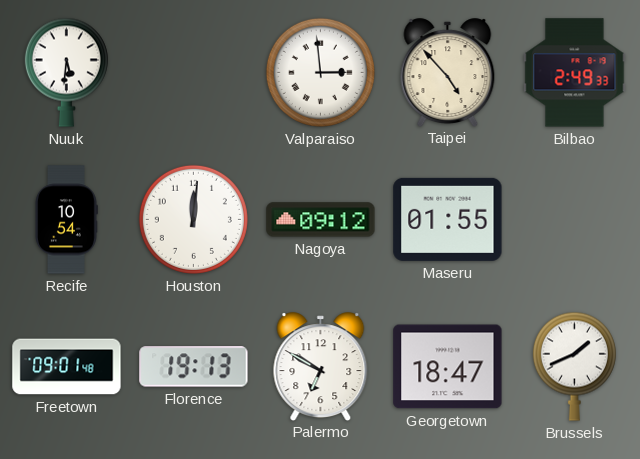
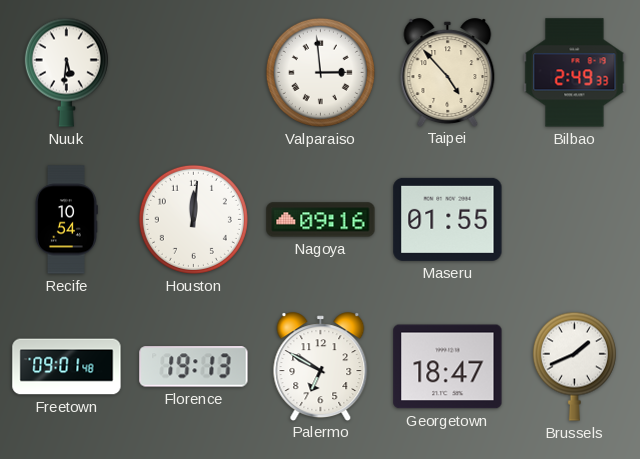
Nagoya: 09:12 -> 09:16 (321, 220)
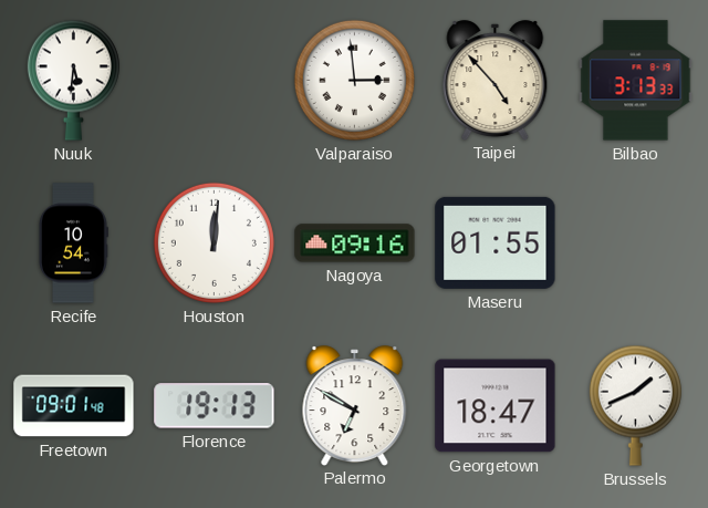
Bilbao: 2:49 -> 3:13 (636, 81)
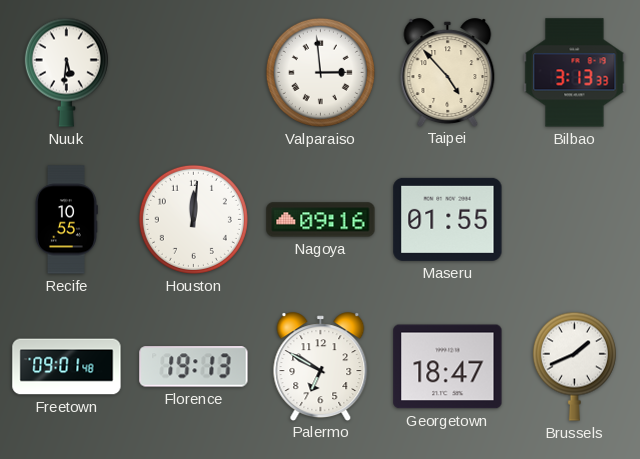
Recife: 10:54 -> 10:55 (66, 220)
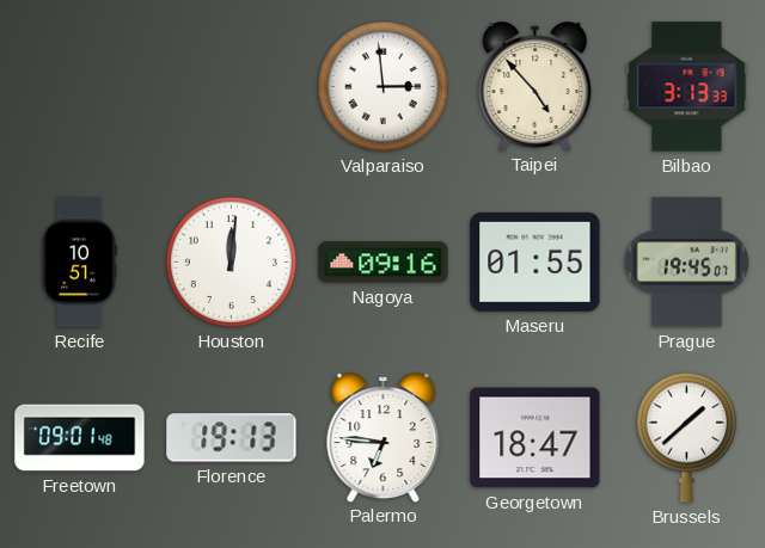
Nuuk: 5:31 -> none (66, 72)
Recife: 10:55 -> 10:51 (79, 263)
Prague: none -> 19:45 (686, 263)
Palermo: 6:50 -> 6:46 (384, 437)
Brussels: 1:41 -> 1:38 (686, 437)
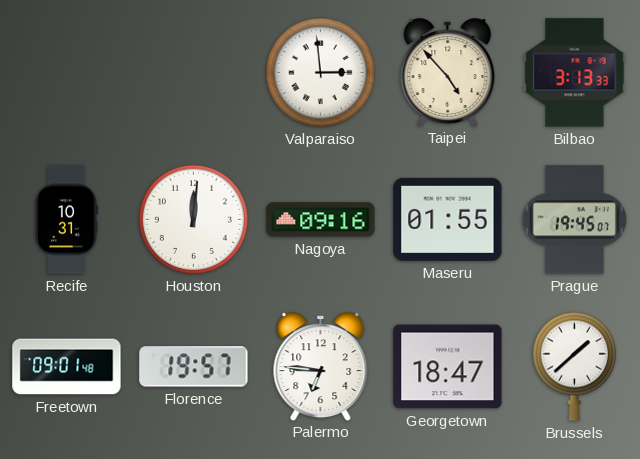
Recife: 10:51 -> 10:31 (66, 220)
Florence: 19:13 -> 19:57 (194, 367)
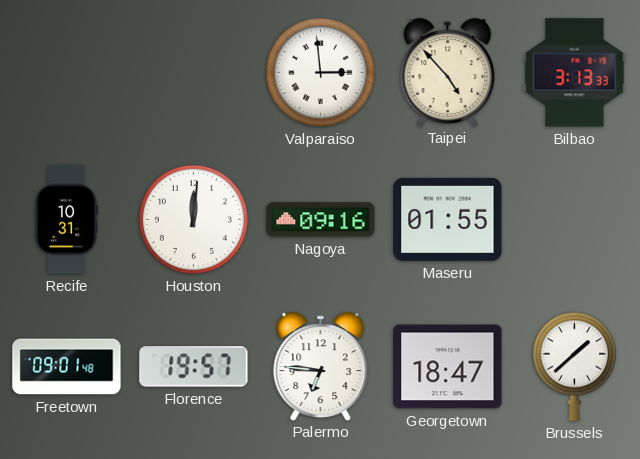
Prague: 19:45 -> none (574, 220)
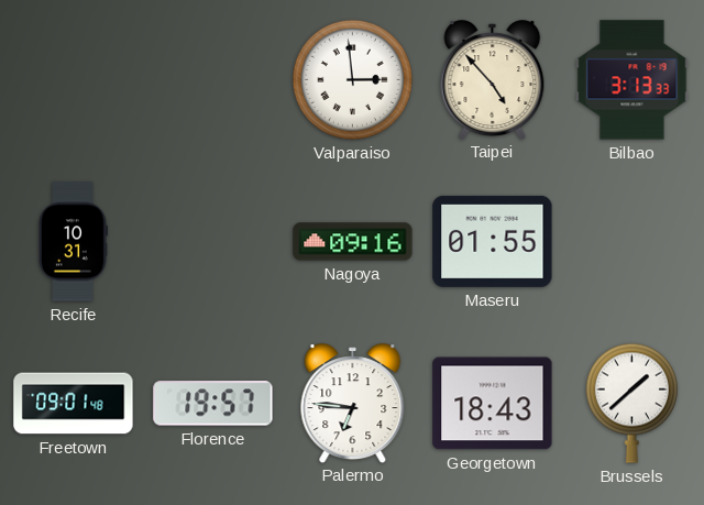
Houston: 12:01 -> none (193, 219)
Georgetown: 18:47 -> 18:43 (493, 404)
